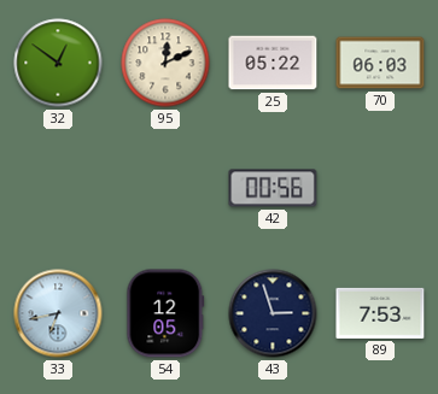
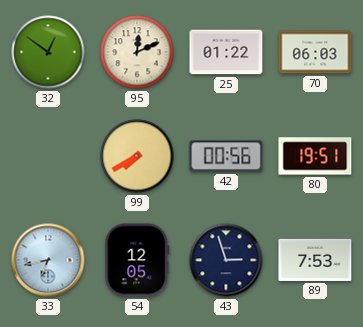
25: 05:22 -> 01:22 (226, 52)
99: none -> 7:40 (137, 156)
80: none -> 19:51 (315, 156)
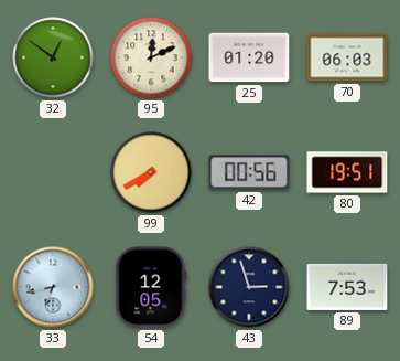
25: 01:22 -> 01:20 (249, 57)
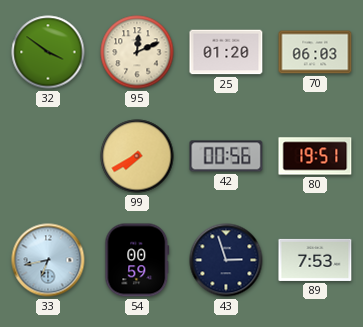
32: 12:51 -> 3:51 (48, 52)
54: 12:05 -> 00:59 (137, 260)
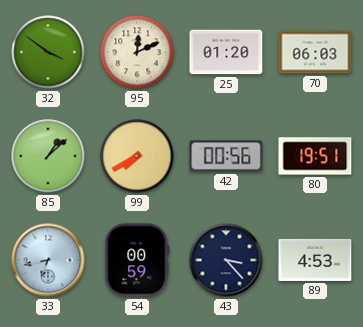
85: none -> 1:08 (48, 156)
43: 2:57 -> 3:23 (226, 260)
89: 7:53 -> 4:53 (315, 260)
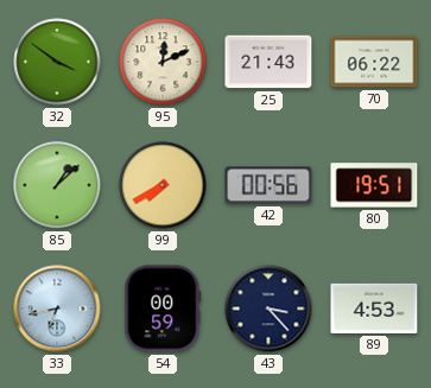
25: 01:20 -> 21:43 (268, 62)
70: 06:03 -> 06:22 (374, 62)
